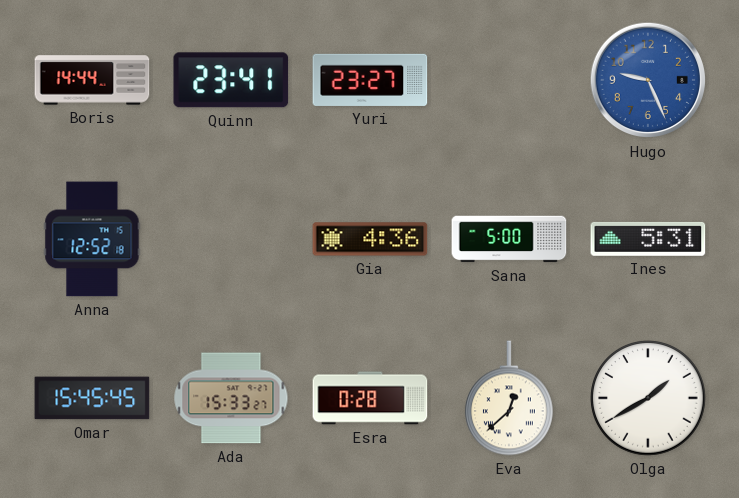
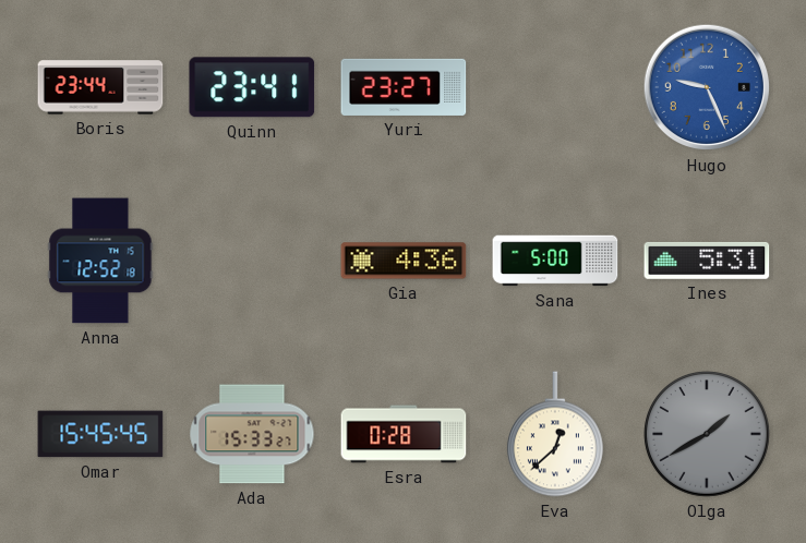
Boris: 14:44 -> 23:44 (100, 87)
Olga dial: white -> grey (708, 435)
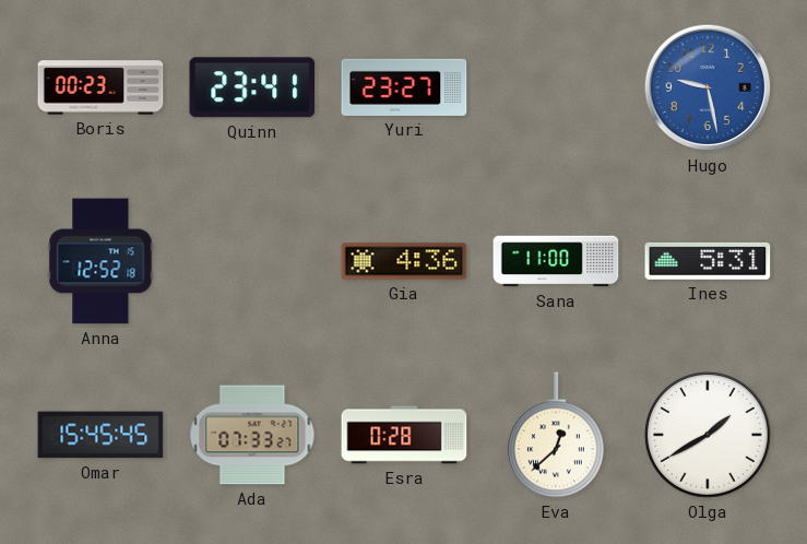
Boris: 23:44 -> 00:23 (100, 87)
Hugo: 9:26 -> 9:28 (708, 87)
Sana: 5:00 -> 11:00 (556, 261)
Ada: 15:33 -> 07:33 (252, 435)
Olga dial: grey -> white (709, 436)
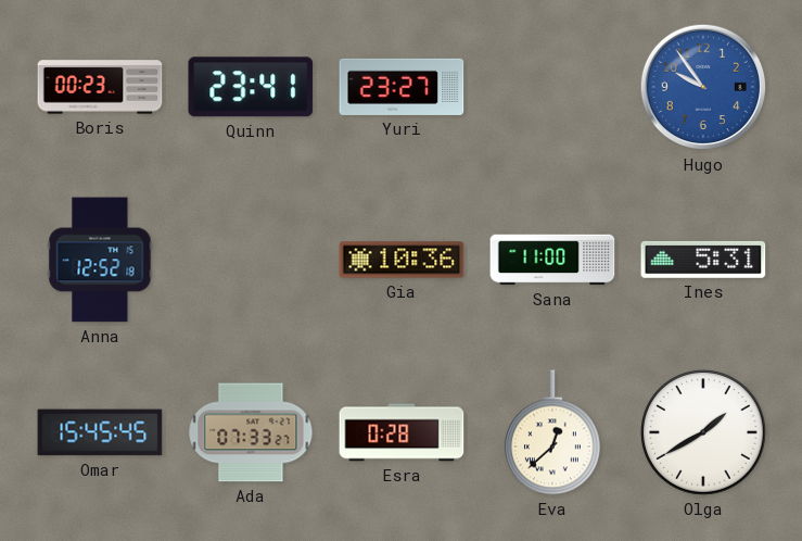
Hugo: 9:28 -> 9:54 (703, 87)
Gia: 4:36 -> 10:36 (402, 260)
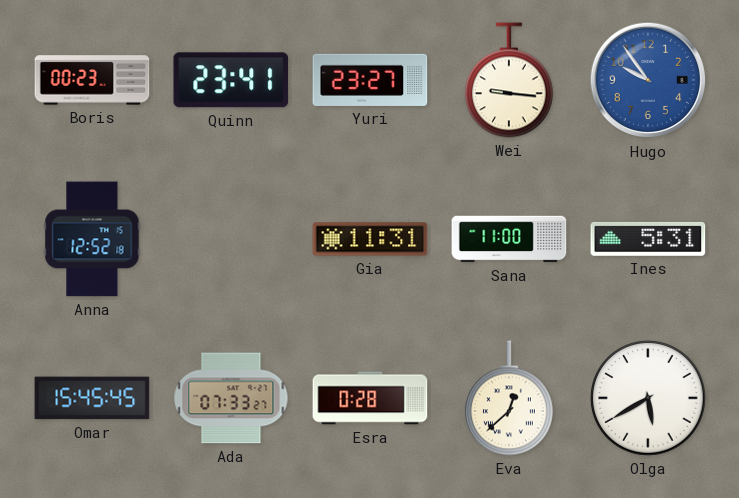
Wei: none -> 9:16 (509, 80)
Gia: 10:36 -> 11:31 (370, 239)
Olga: 1:40 -> 5:40 (649, 399)
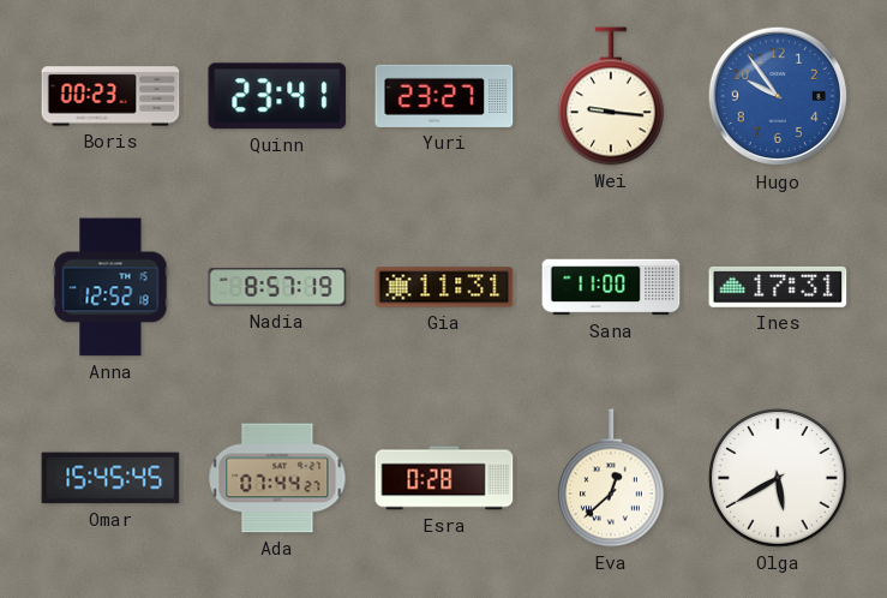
Nadia: none -> 8:57 (277, 287)
Ines: 5:31 -> 17:31 (778, 287)
Ada: 07:33 -> 07:44 (277, 478)
